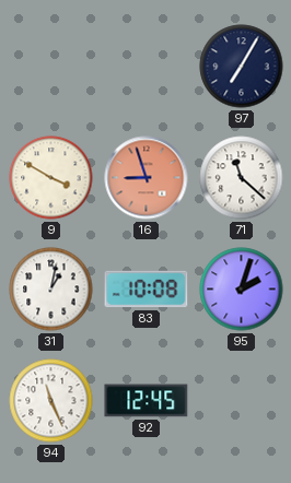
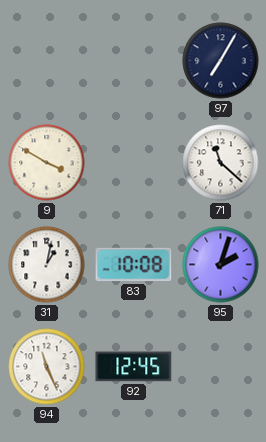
16: 8:57 -> none (147, 178)
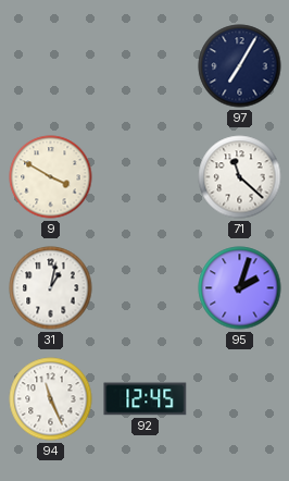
83: 10:08 -> none (134, 265)
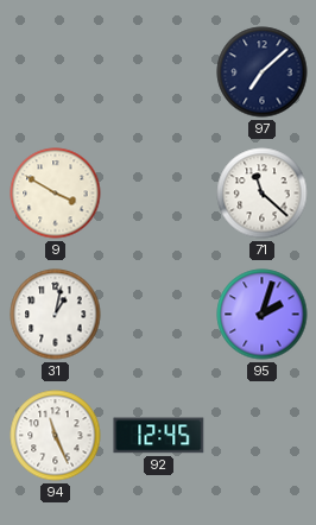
97: 7:05 -> 7:08 (263, 72)
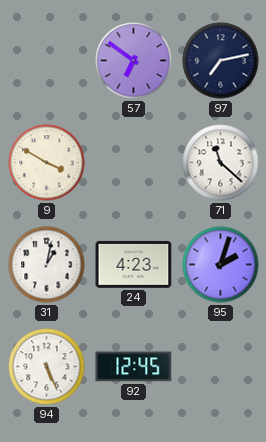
57: none -> 6:51 (134, 61)
97: 7:08 -> 7:13 (221, 61)
24: none -> 4:23 (134, 264)
94: 11:26 -> 5:26 (47, 367)
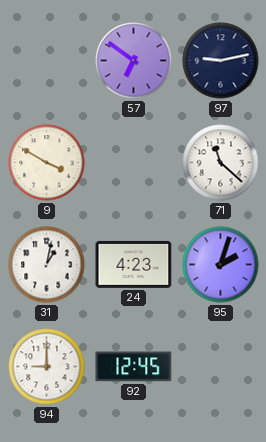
97: 7:13 -> 9:13 (221, 61)
94: 5:26 -> 9:00 (47, 367)
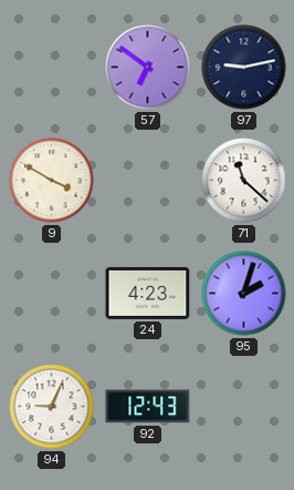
31: 1:02 -> none (47, 265)
94: 9:00 -> 9:04 (52, 407)
92: 12:45 -> 12:43 (148, 407)
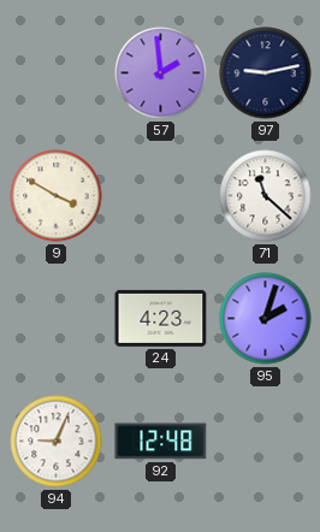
57: 6:51 -> 1:59 (161, 73)
92: 12:43 -> 12:48 (161, 442)
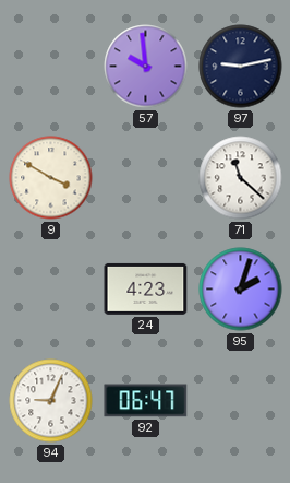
57: 1:59 -> 9:59 (146, 67)
92: 12:48 -> 06:47 (146, 401)
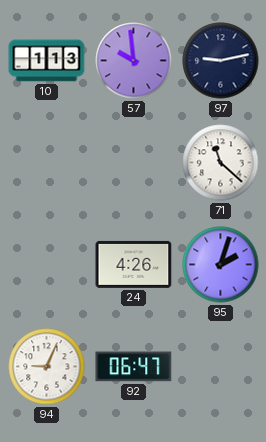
10: none -> 1:13 (47, 61)
9: 3:50 -> none (51, 178)
24: 4:23 -> 4:26 (134, 264)
